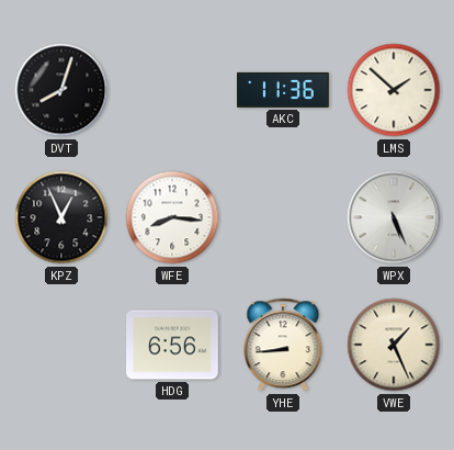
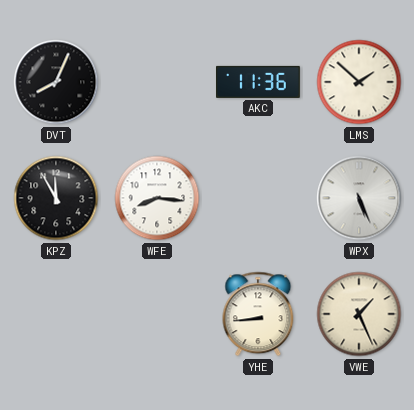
DVT: 8:03 -> 8:04 (56, 82)
KPZ: 12:56 -> 11:55 (56, 198)
HDG: 6:56 -> none (173, 345)
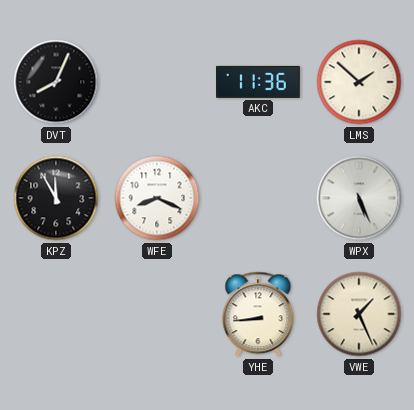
WFE: 8:16 -> 8:19 (157, 198)
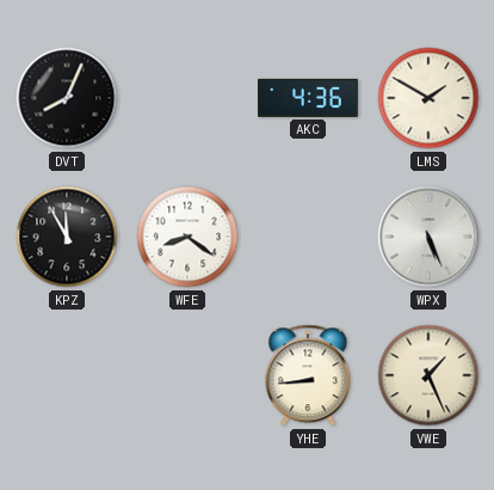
AKC: 11:36 -> 4:36 (309, 98)
LMS: 1:52 -> 1:50 (428, 98)
WFE: 8:19 -> 8:21 (187, 237)
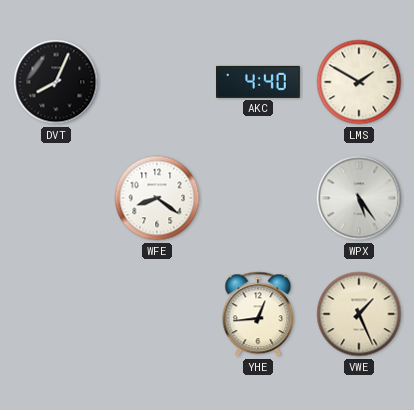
AKC: 4:36 -> 4:40 (259, 82)
KPZ: 11:55 -> none (67, 237)
WPX: 5:26 -> 5:24 (359, 198)
YHE: 8:44 -> 12:44 (258, 314)
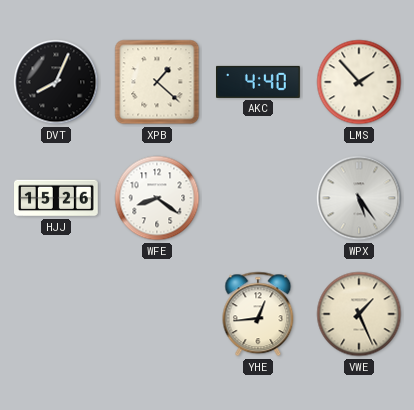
XPB: none -> 1:22 (157, 82)
LMS: 1:50 -> 1:53 (359, 82)
HJJ: none -> 15:26 (57, 198)
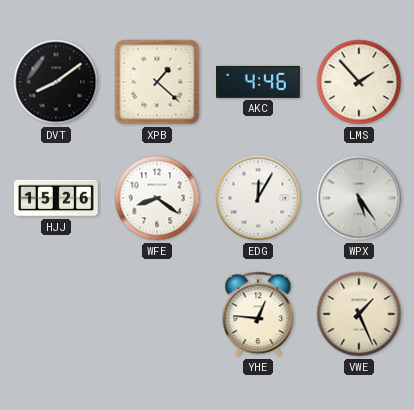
DVT: 8:04 -> 8:09 (56, 82)
AKC: 4:40 -> 4:46 (259, 82)
EDG: none -> 12:05 (258, 198)
YHE: 12:44 -> 12:46 (258, 314)
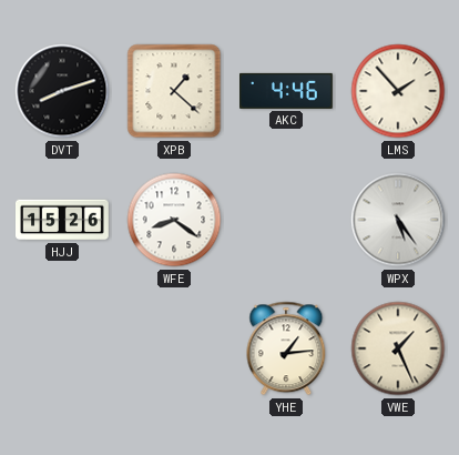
DVT: 8:09 -> 8:12 (62, 91)
EDG: 12:05 -> none (258, 198)
YHE: 12:46 -> 1:14 (286, 348)
